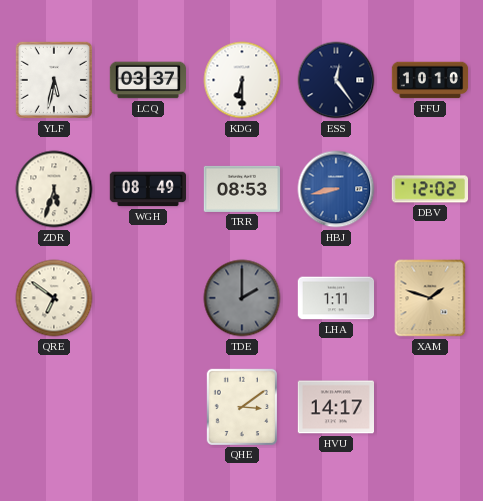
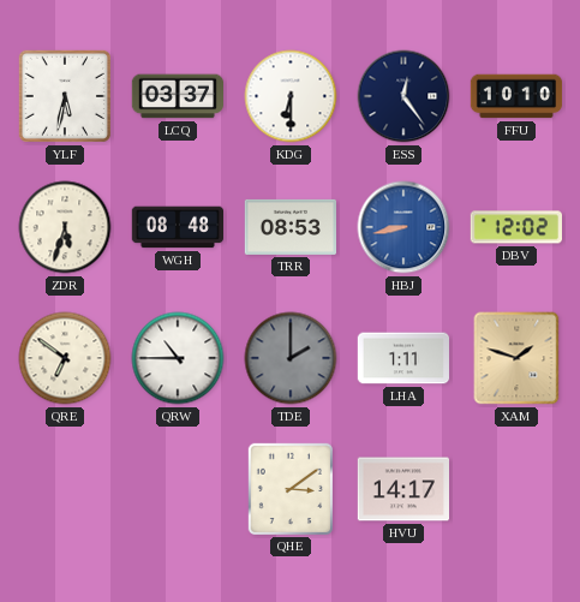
WGH: 08:49 -> 08:48 (177, 227)
QRW: none -> 10:45 (178, 358)
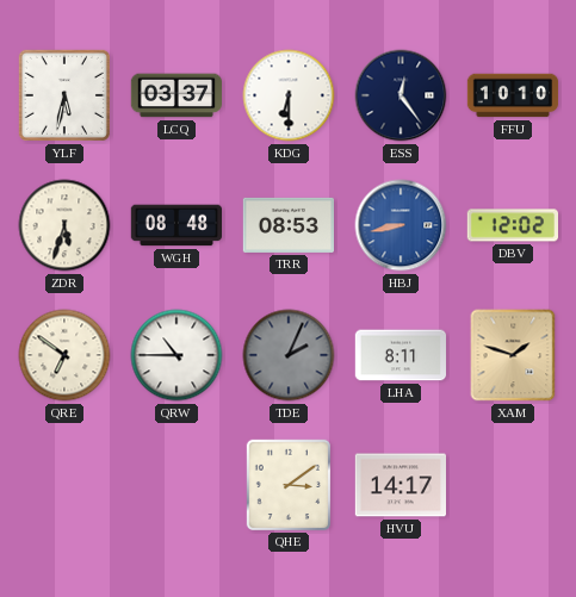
TDE: 2:00 -> 2:04 (289, 355)
LHA: 1:11 -> 8:11 (401, 355)
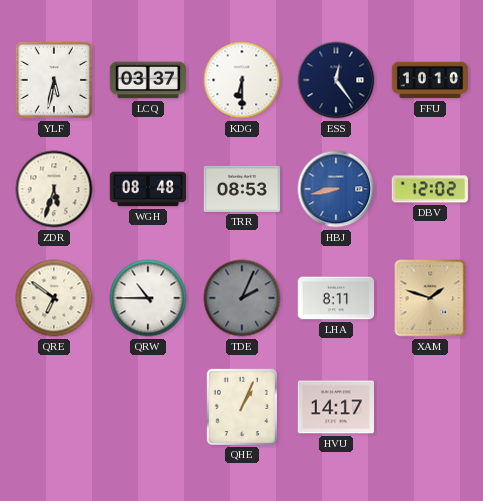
QHE: 3:09 -> 1:04 (241, 406)
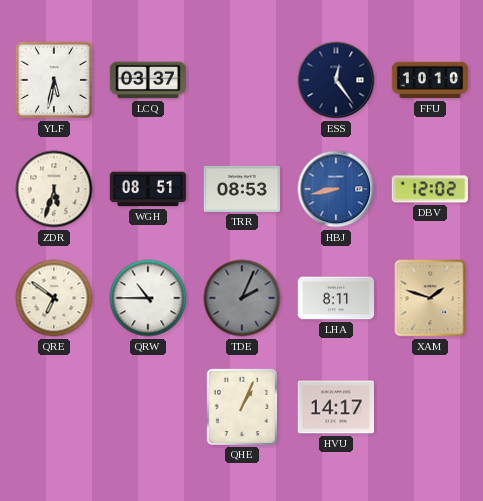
KDG: 6:30 -> none (242, 80)
WGH: 08:48 -> 08:51 (147, 189)
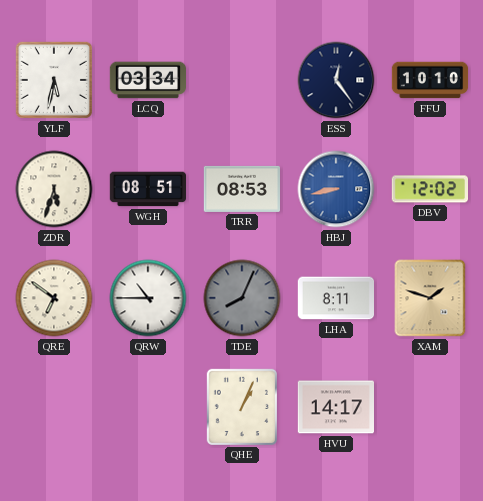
LCQ: 03:37 -> 03:34 (148, 80)
TDE: 2:04 -> 8:04 (242, 298)
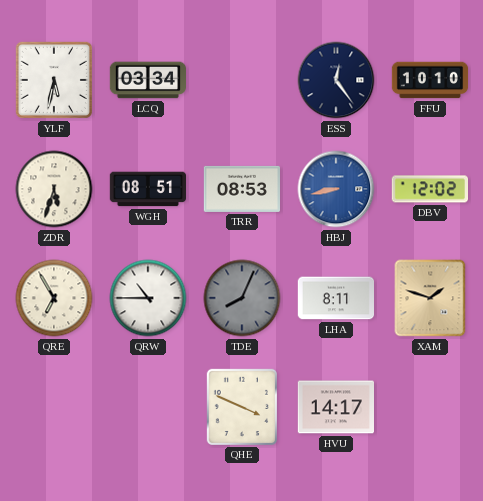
QRE: 6:51 -> 6:55 (54, 298)
QHE: 1:04 -> 3:49 (241, 406)
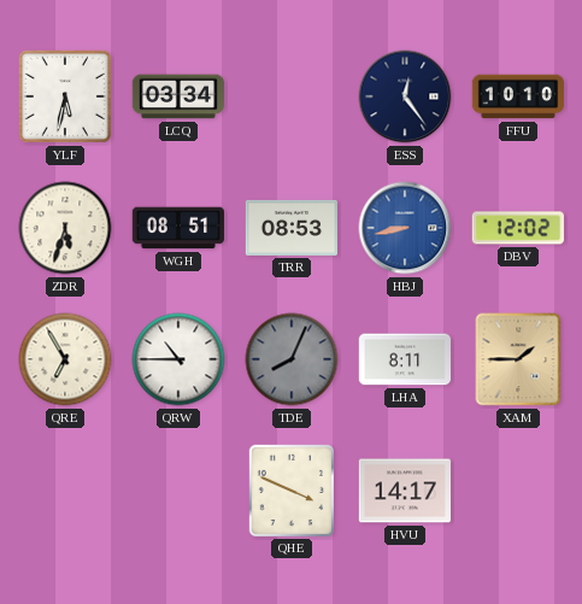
XAM: 1:48 -> 1:45 (518, 359)
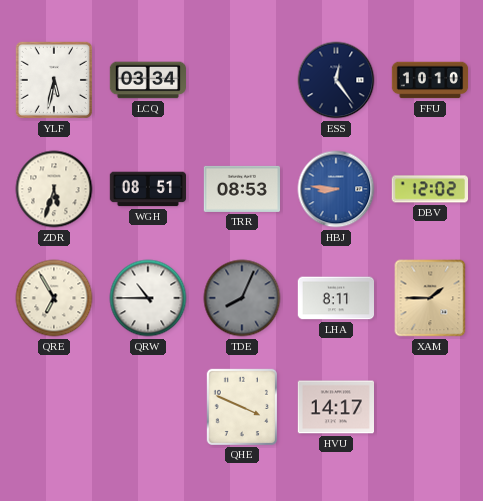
HBJ: 8:43 -> 8:46 (336, 189)
